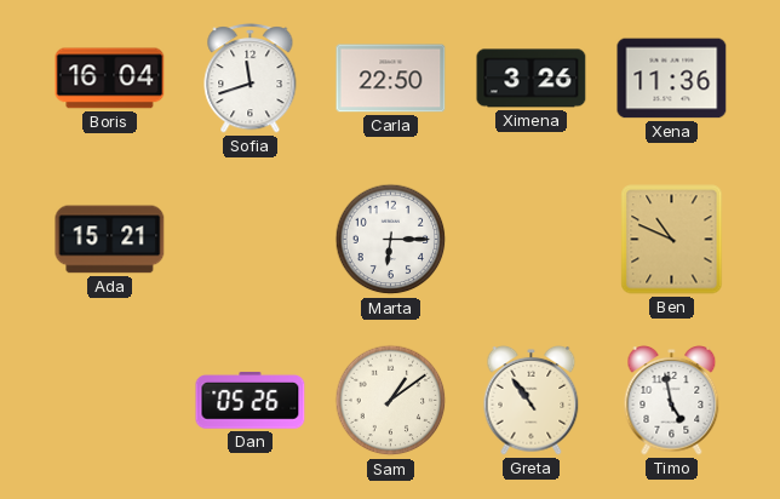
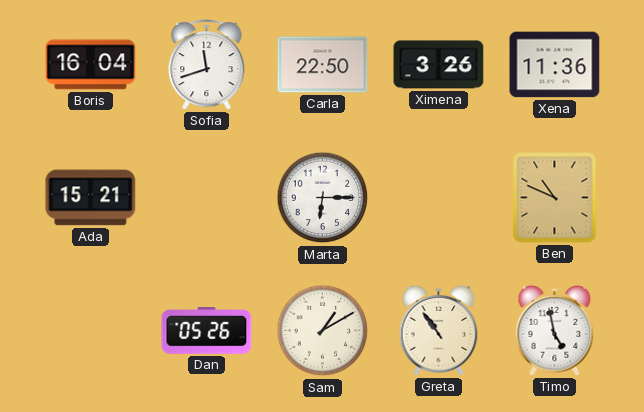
Sam: 1:09 -> 1:10 (323, 331)
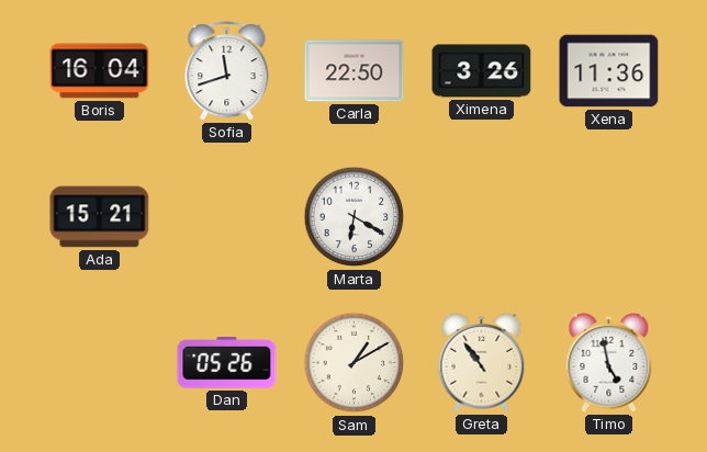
Marta: 6:15 -> 6:20 (355, 217)
Ben: 10:49 -> none (555, 198)
